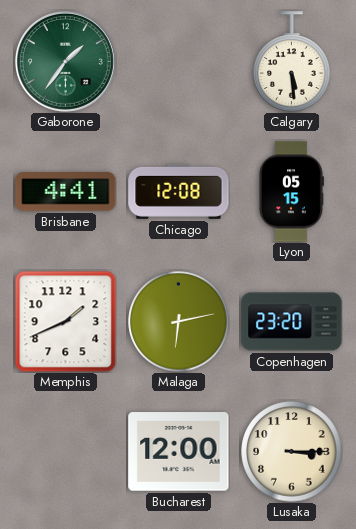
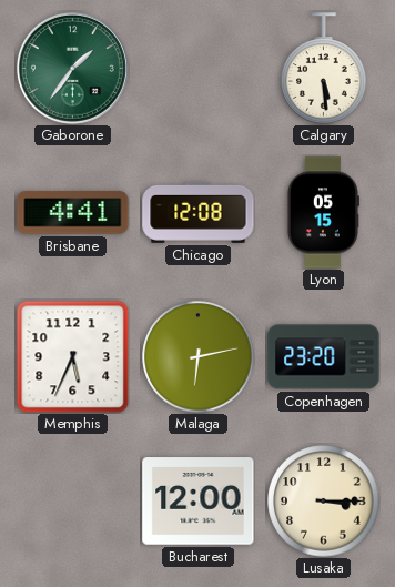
Memphis: 1:41 -> 5:34 (72, 356)
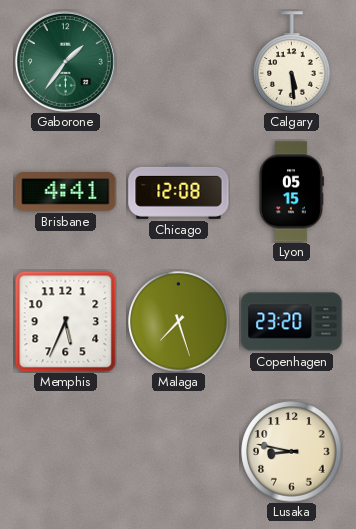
Malaga: 6:13 -> 7:27 (179, 322)
Bucharest: 12:00 -> none (199, 502)
Lusaka: 3:15 -> 8:47 (292, 452)
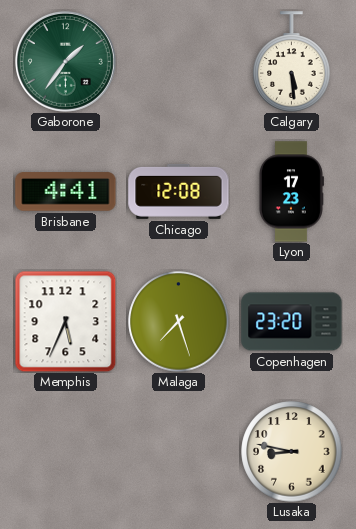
Lyon: 05:15 -> 17:23 (291, 192)
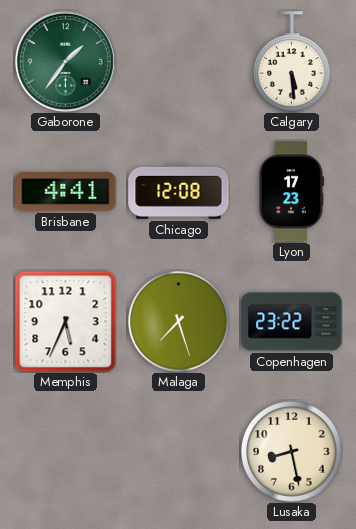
Copenhagen: 23:20 -> 23:22 (292, 322)
Lusaka: 8:47 -> 8:28 (292, 452)
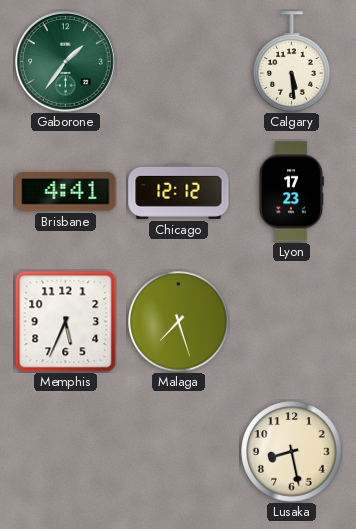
Chicago: 12:08 -> 12:12 (179, 191)
Copenhagen: 23:22 -> none (292, 322)
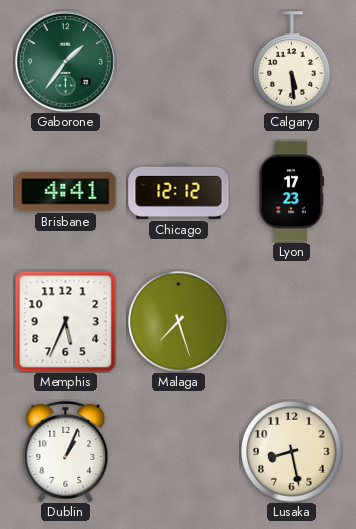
Dublin: none -> 1:04 (66, 451)
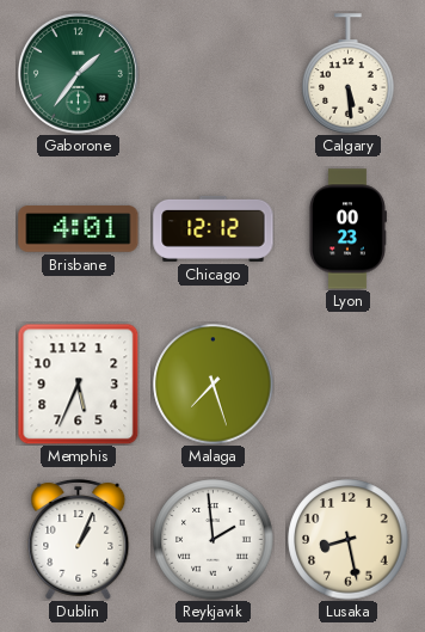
Brisbane: 4:41 -> 4:01 (79, 229)
Lyon: 17:23 -> 00:23 (347, 229)
Reykjavik: none -> 1:59 (214, 540)
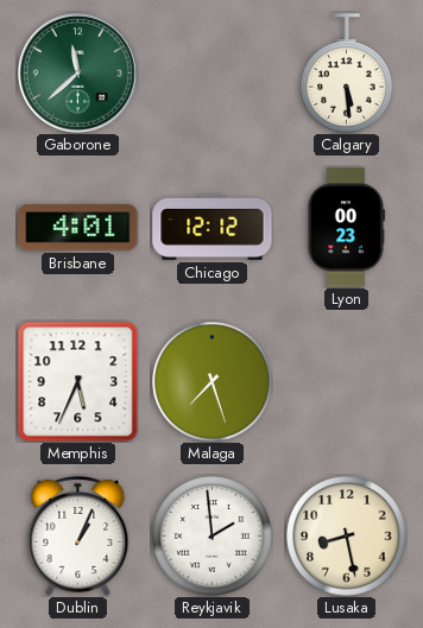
Gaborone: 1:36 -> 11:38 (77, 72)
